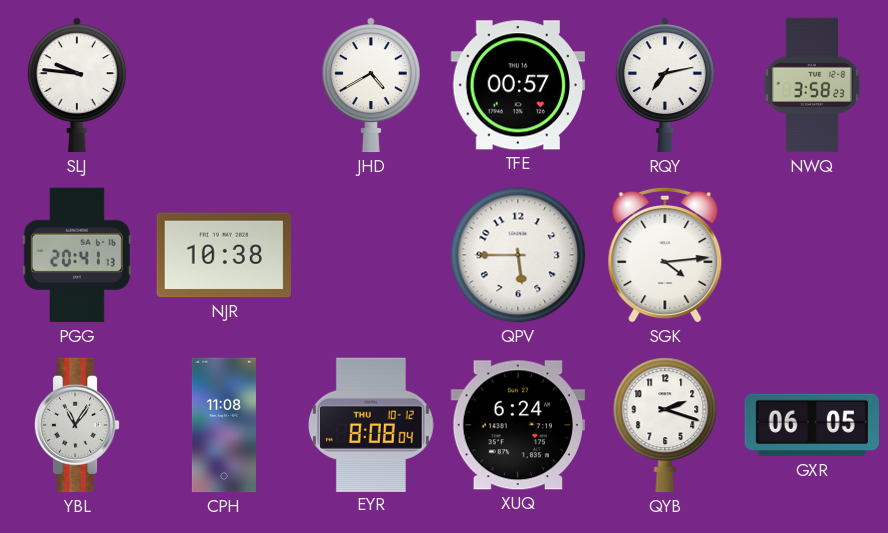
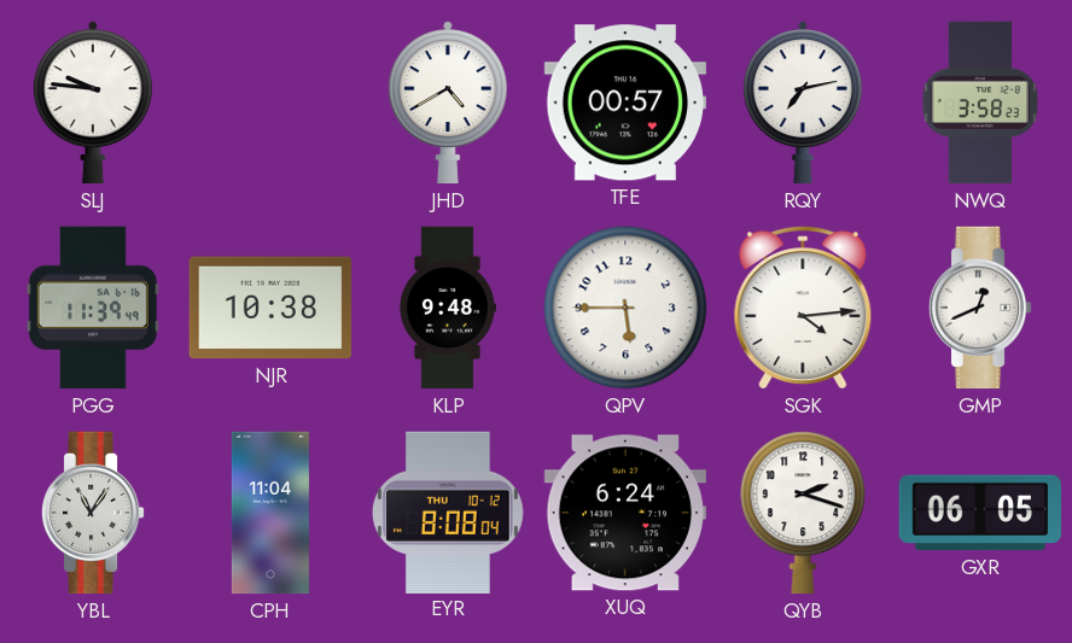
PGG: 20:41 -> 11:39 (93, 308)
KLP: none -> 9:48 (447, 308)
GMP: none -> 12:41 (980, 308)
CPH: 11:08 -> 11:04 (270, 513)
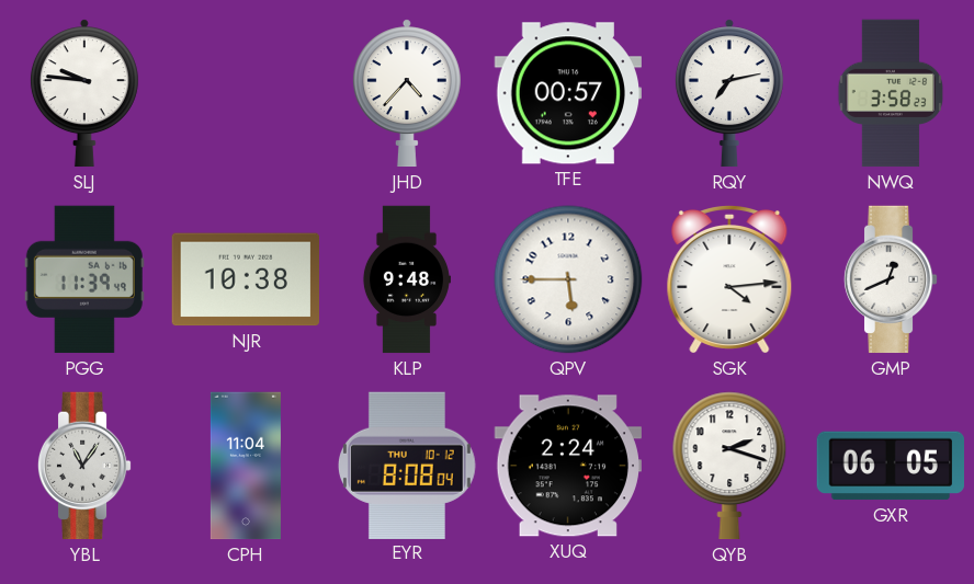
JHD: 4:40 -> 4:37 (407, 93)
XUQ: 6:24 -> 2:24 (567, 466)
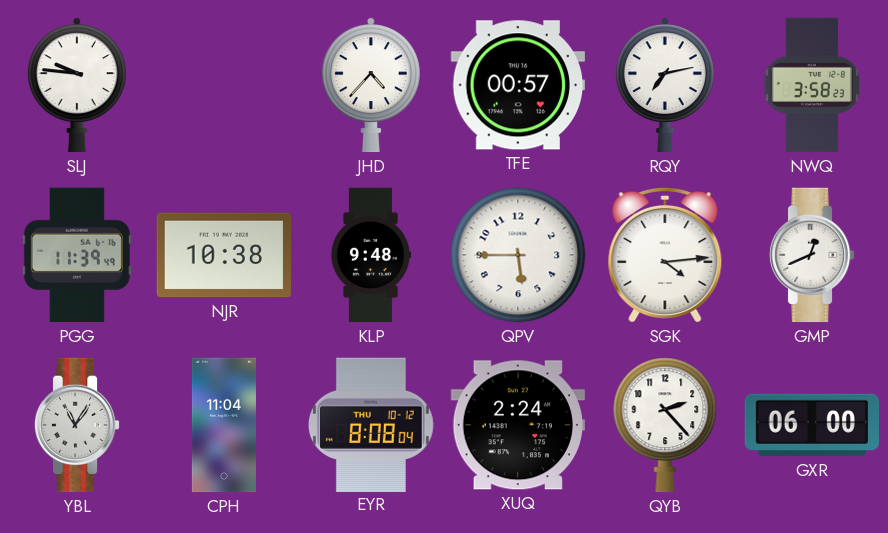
QYB: 2:18 -> 2:23 (665, 425)
GXR: 06:05 -> 06:00 (811, 425)
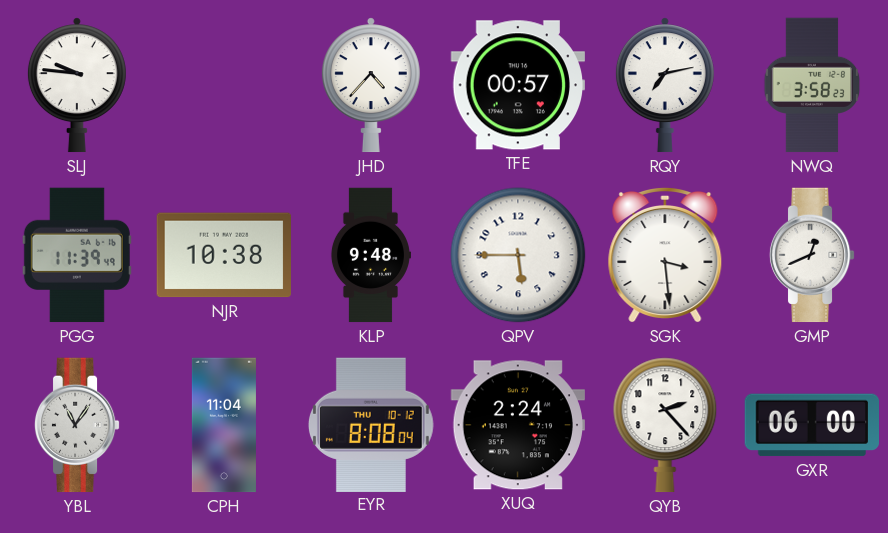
SGK: 4:14 -> 3:29 (665, 255)
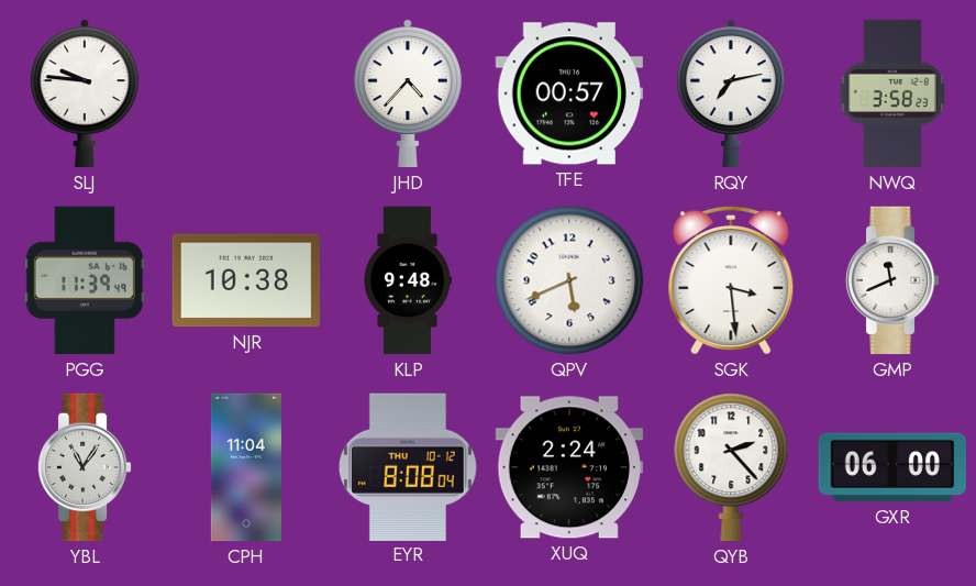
QPV: 5:45 -> 5:41 (569, 280)
GMP: 12:41 -> 11:41 (892, 280)
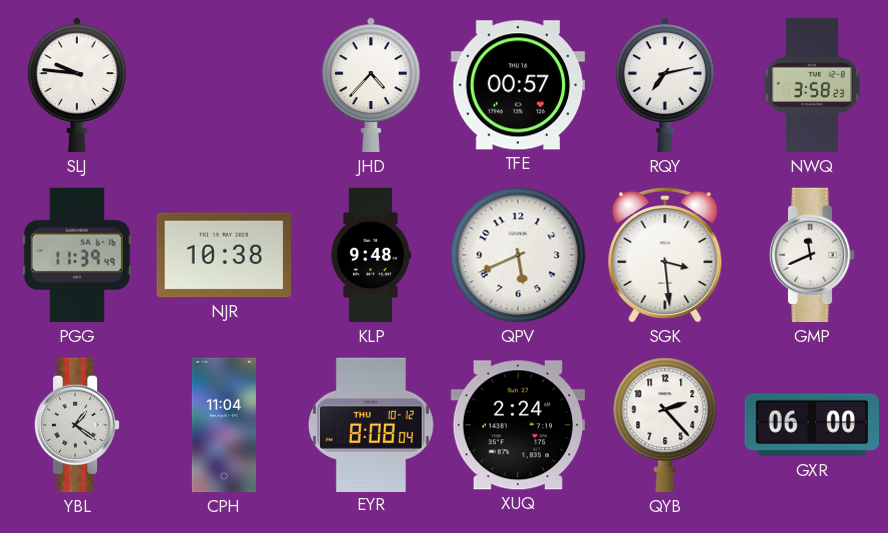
YBL: 11:06 -> 1:21 (77, 425)
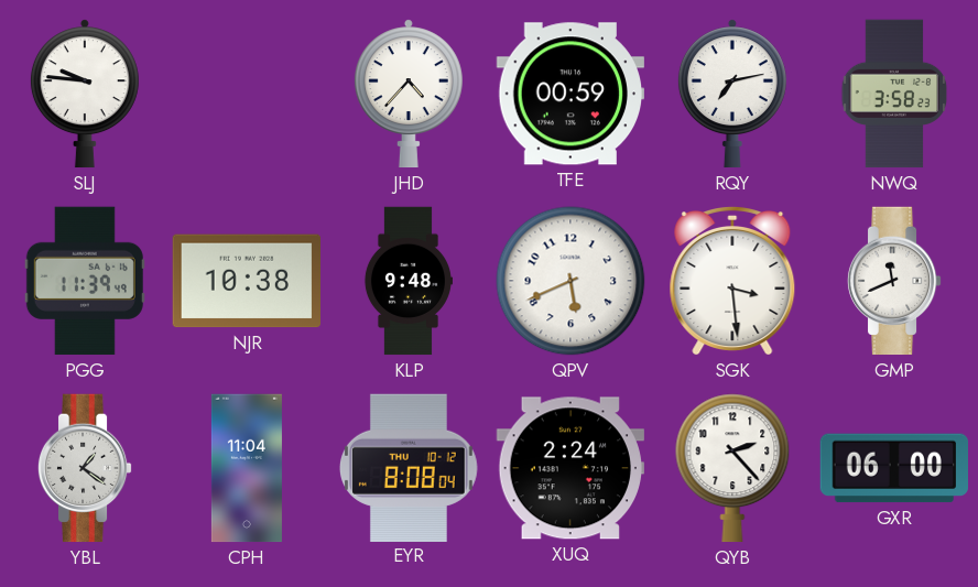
TFE: 00:57 -> 00:59 (569, 94)
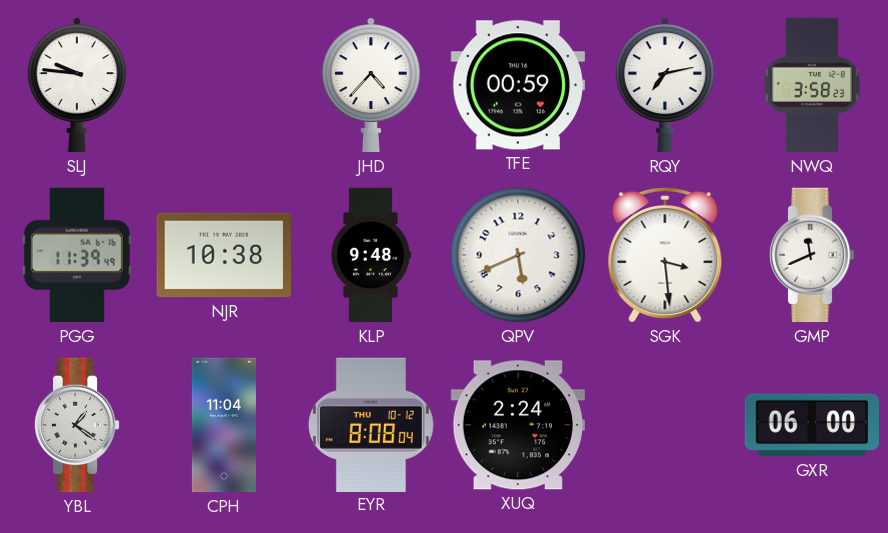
QYB: 2:23 -> none (732, 468)
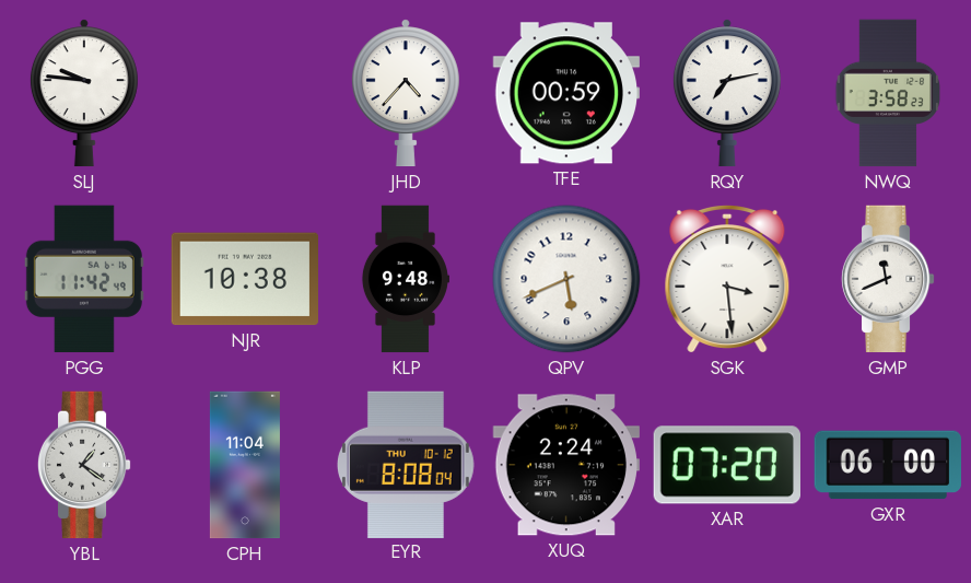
PGG: 11:39 -> 11:42 (84, 279)
XAR: none -> 07:20 (726, 465)
